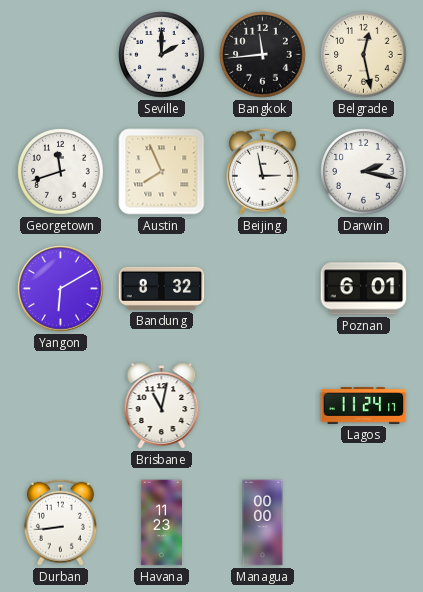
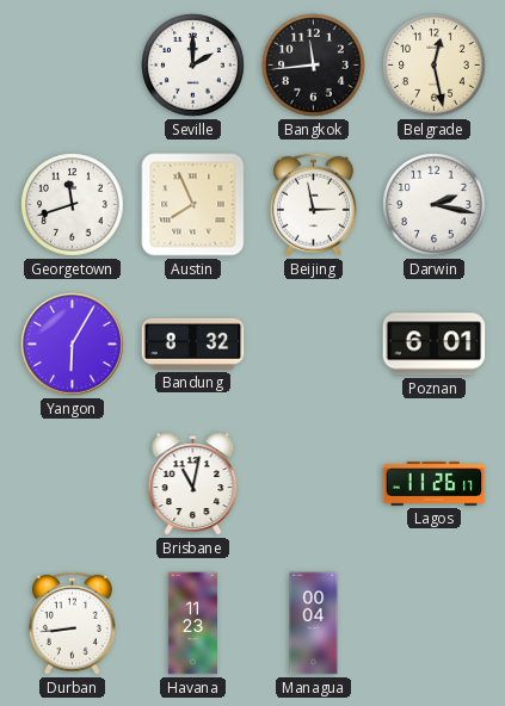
Yangon: 6:10 -> 6:05 (73, 345)
Lagos: 11:24 -> 11:26 (435, 484)
Managua: 00:00 -> 00:04 (314, 624)
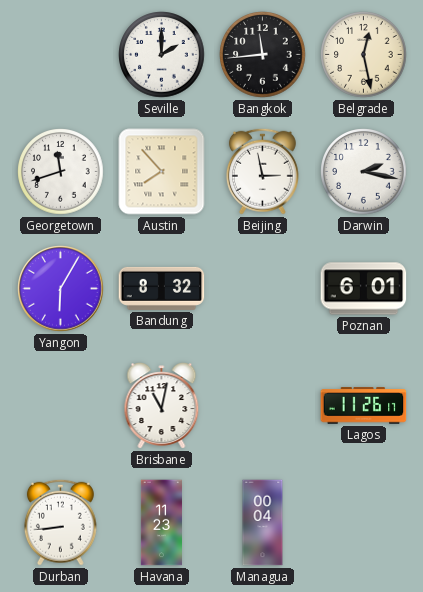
Austin: 7:56 -> 7:53 (162, 172)
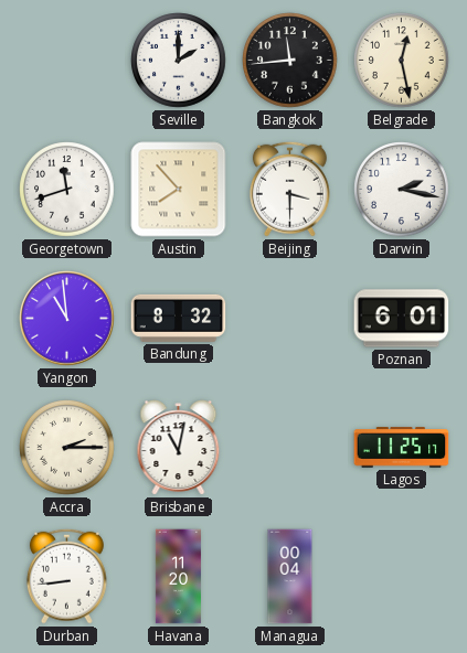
Beijing: 2:58 -> 3:30 (289, 189)
Yangon: 6:05 -> 10:59 (67, 319)
Accra: none -> 2:15 (67, 448)
Lagos: 11:26 -> 11:25 (402, 448)
Havana: 11:23 -> 11:20 (178, 577)
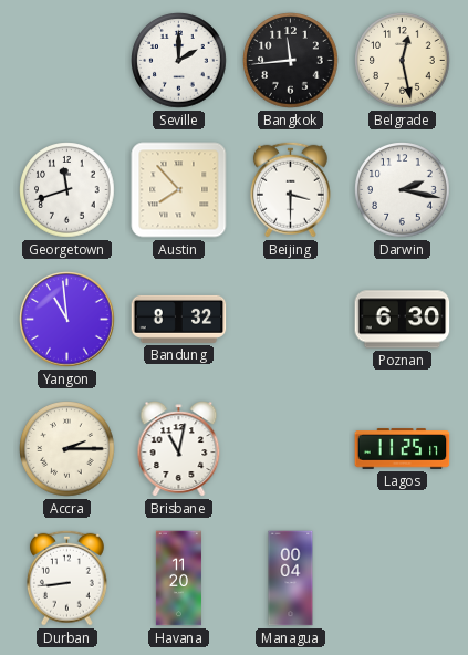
Poznan: 6:01 -> 6:30 (403, 320)
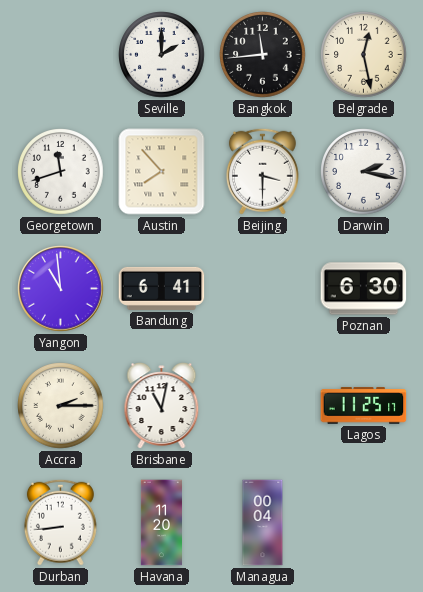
Bandung: 8:32 -> 6:41 (162, 288)
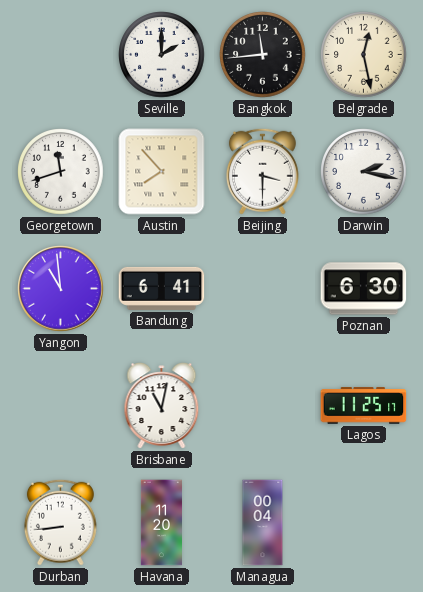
Accra: 2:15 -> none (61, 406)
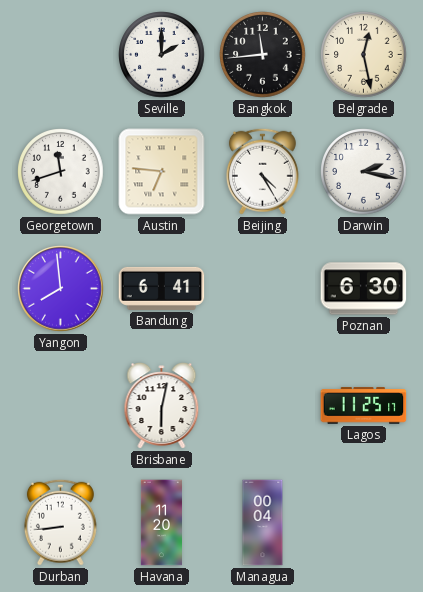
Austin: 7:53 -> 6:46 (162, 172)
Beijing: 3:30 -> 4:25 (262, 171)
Yangon: 10:59 -> 7:59 (61, 289)
Brisbane: 11:02 -> 6:02 (162, 406)
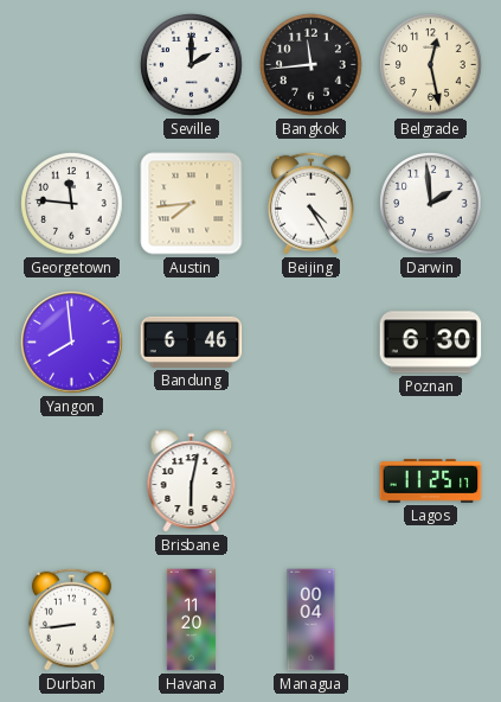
Georgetown: 11:42 -> 11:46 (72, 204)
Austin: 6:46 -> 7:44 (192, 204)
Darwin: 2:17 -> 1:59 (431, 204)
Bandung: 6:41 -> 6:46 (192, 342)
